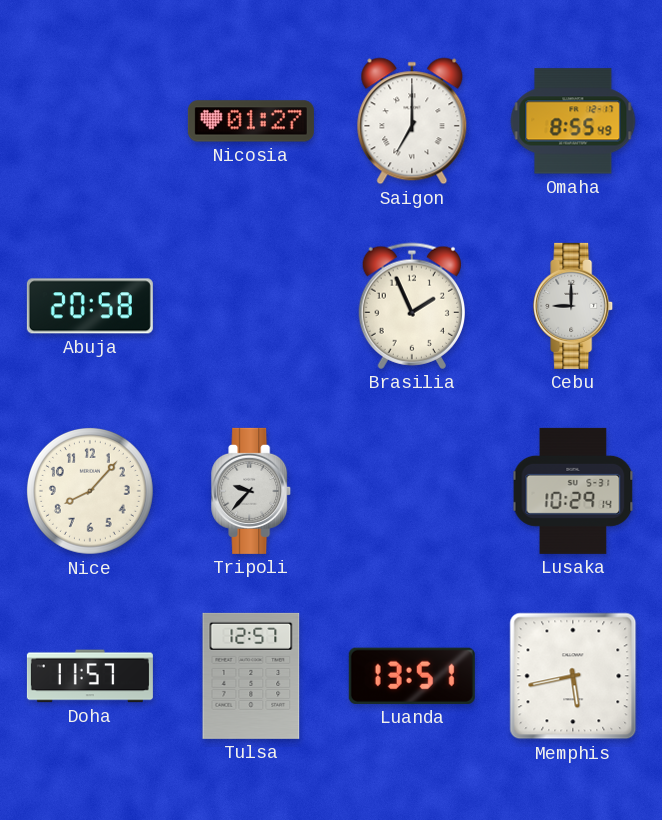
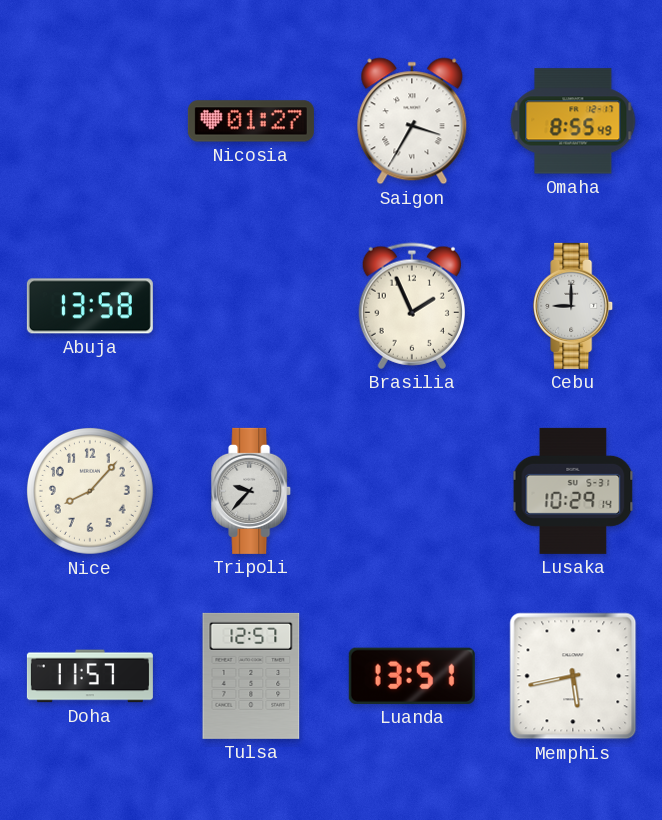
Saigon: 7:00 -> 3:35 (412, 121)
Abuja: 20:58 -> 13:58 (90, 306)
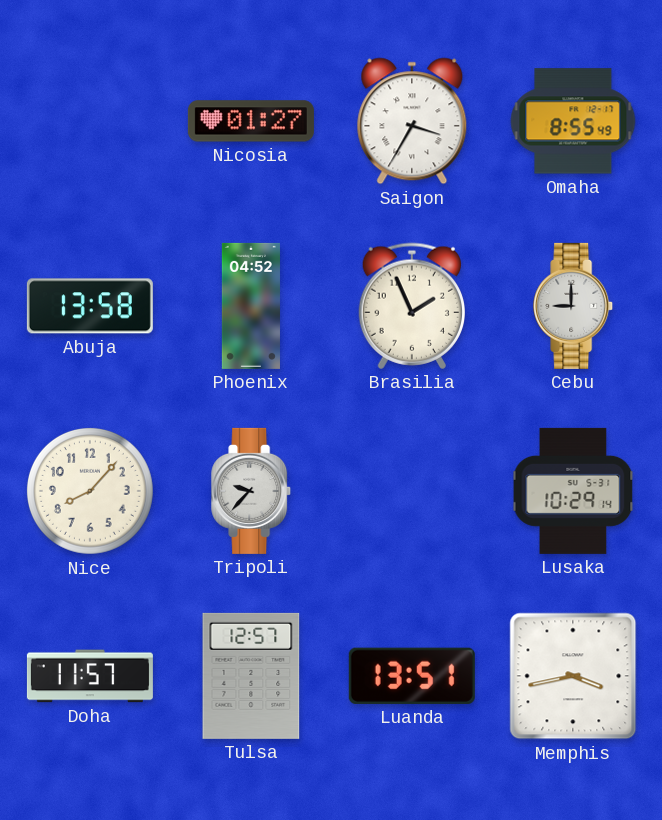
Phoenix: none -> 04:52 (251, 306)
Memphis: 5:43 -> 3:43 (573, 676)
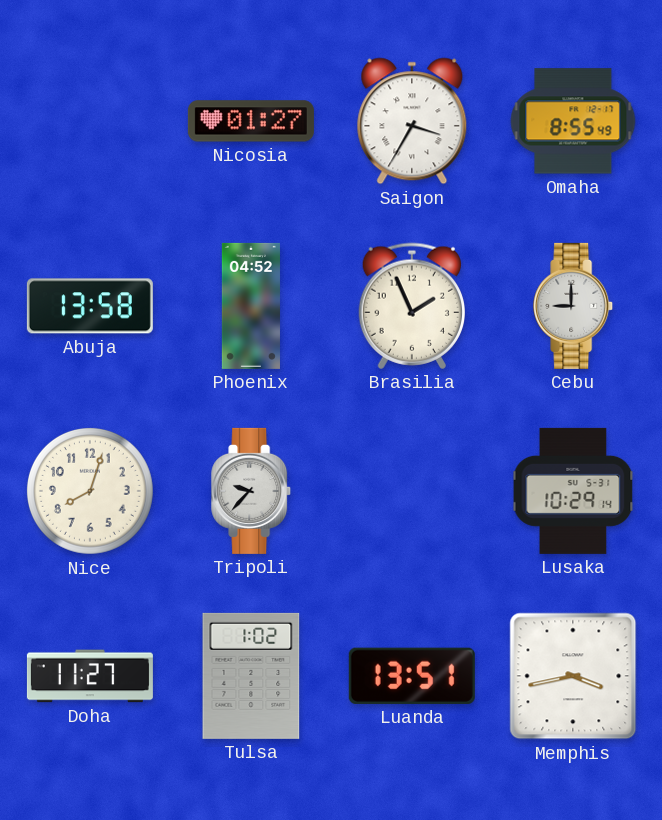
Nice: 8:07 -> 8:03 (90, 491)
Doha: 11:57 -> 11:27 (90, 676)
Tulsa: 12:57 -> 1:02 (251, 676)
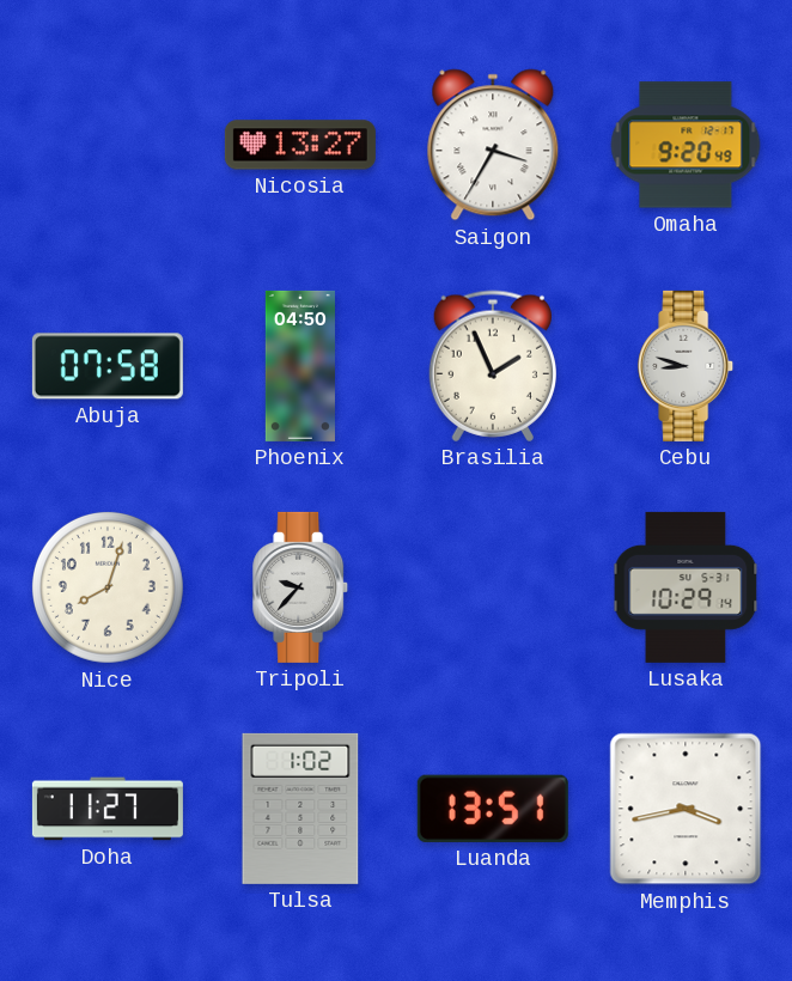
Nicosia: 01:27 -> 13:27 (300, 145)
Omaha: 8:55 -> 9:20 (686, 145)
Abuja: 13:58 -> 07:58 (108, 366)
Phoenix: 04:52 -> 04:50 (300, 366)
Cebu: 9:00 -> 8:48 (687, 366)
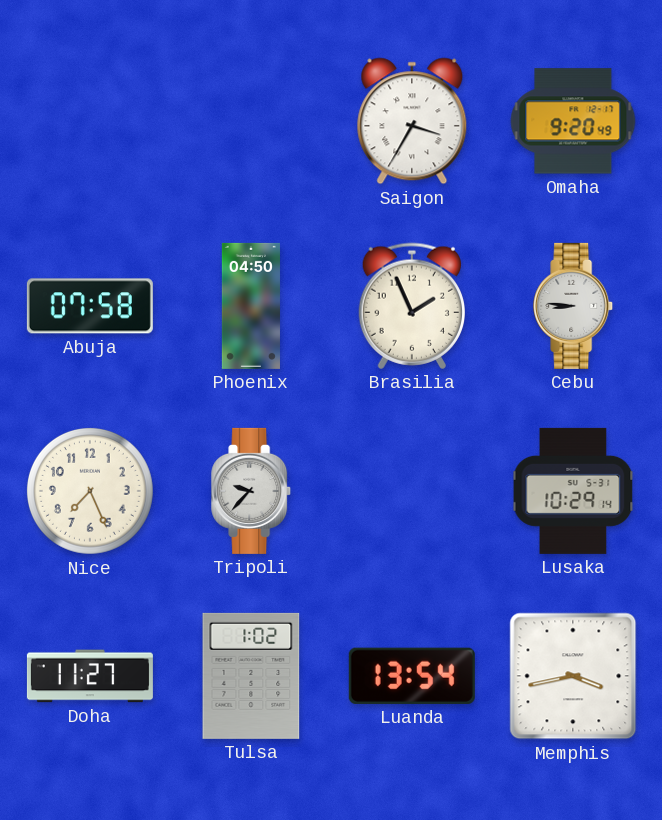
Nicosia: 13:27 -> none (300, 145)
Cebu: 8:48 -> 8:46 (574, 306)
Nice: 8:03 -> 7:26 (90, 491)
Luanda: 13:51 -> 13:54 (412, 676)
